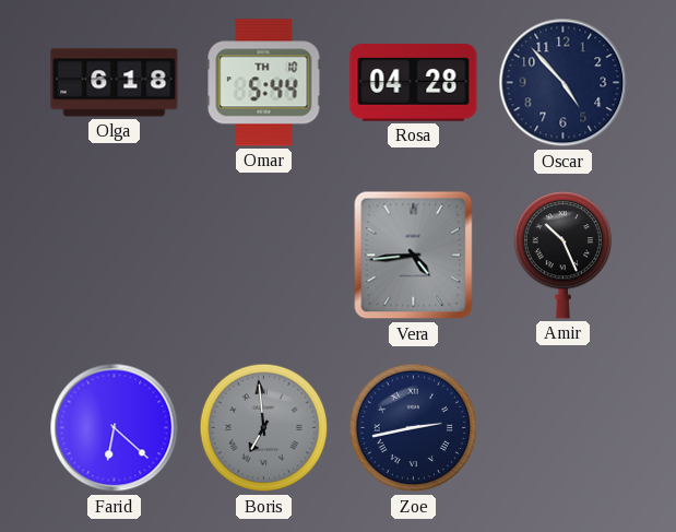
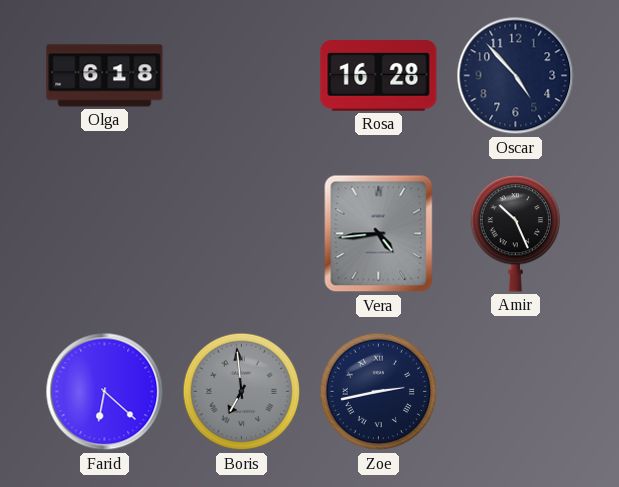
Omar: 5:44 -> none (264, 83)
Rosa: 04:28 -> 16:28 (379, 76)
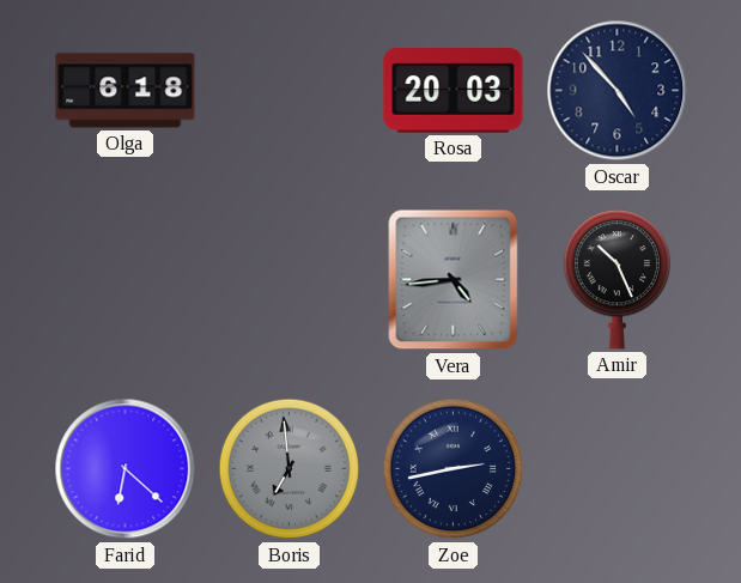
Rosa: 16:28 -> 20:03 (454, 91)
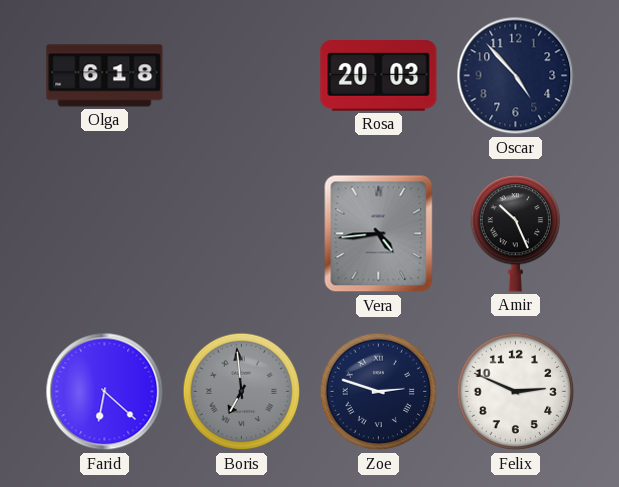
Zoe: 2:43 -> 2:48 (379, 392)
Felix: none -> 2:49 (516, 392)
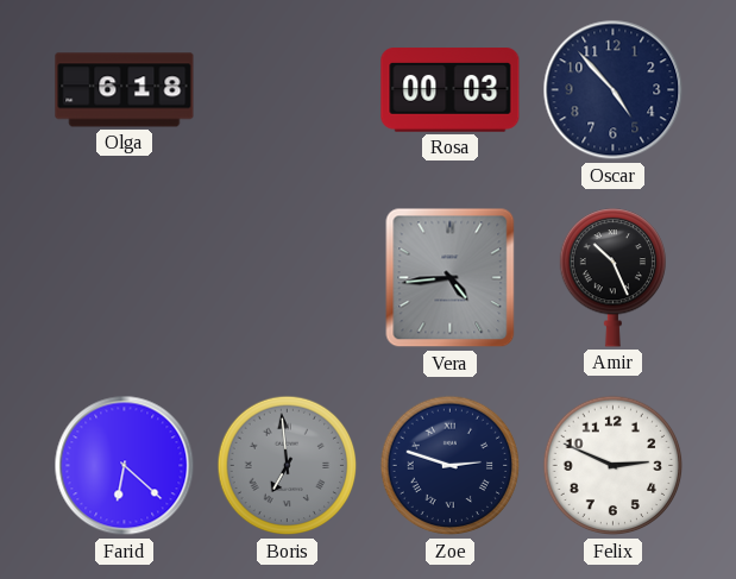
Rosa: 20:03 -> 00:03 (451, 90)
